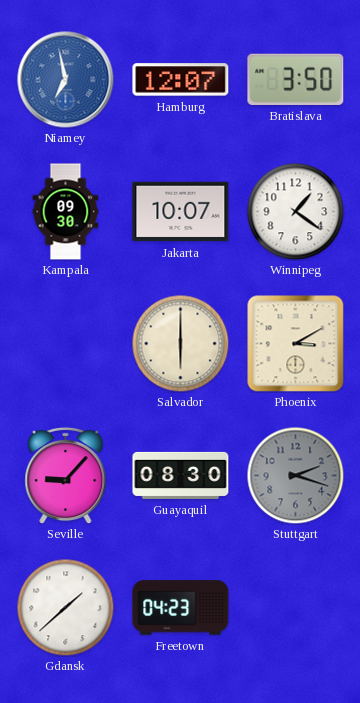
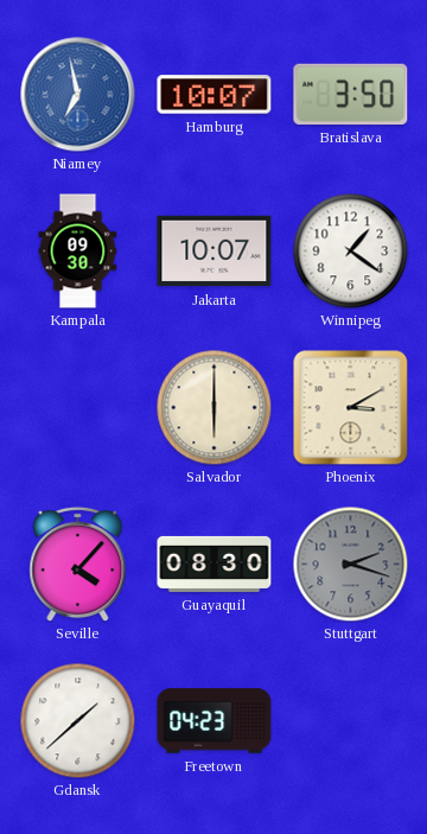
Hamburg: 12:07 -> 10:07 (215, 95)
Seville: 9:07 -> 4:07 (78, 564)
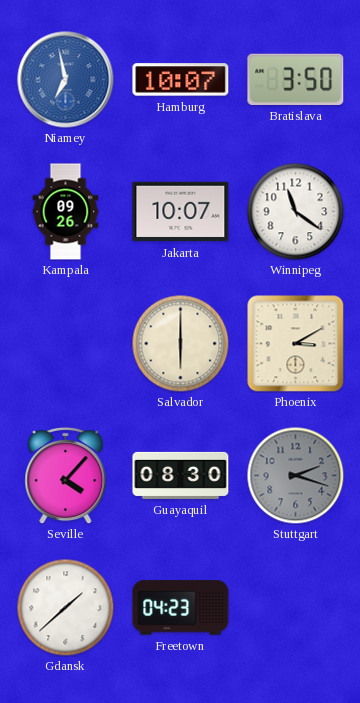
Kampala: 09:30 -> 09:26 (66, 212)
Winnipeg: 1:21 -> 11:21 (295, 211)
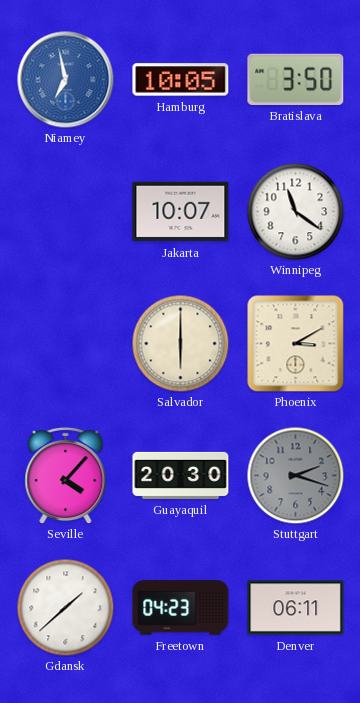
Hamburg: 10:07 -> 10:05 (181, 80)
Kampala: 09:26 -> none (66, 212)
Guayaquil: 08:30 -> 20:30 (181, 475)
Denver: none -> 06:11 (296, 608)
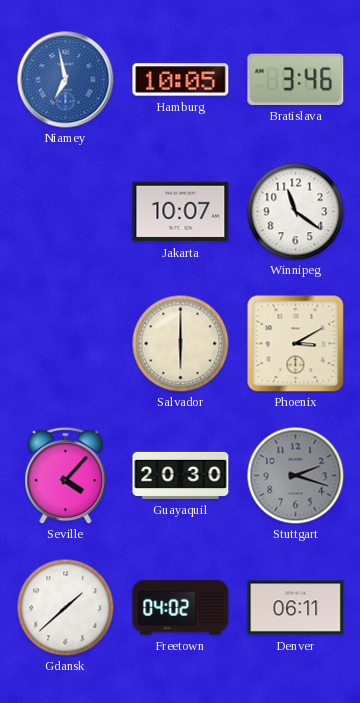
Bratislava: 3:50 -> 3:46 (296, 79)
Freetown: 04:23 -> 04:02 (181, 608)
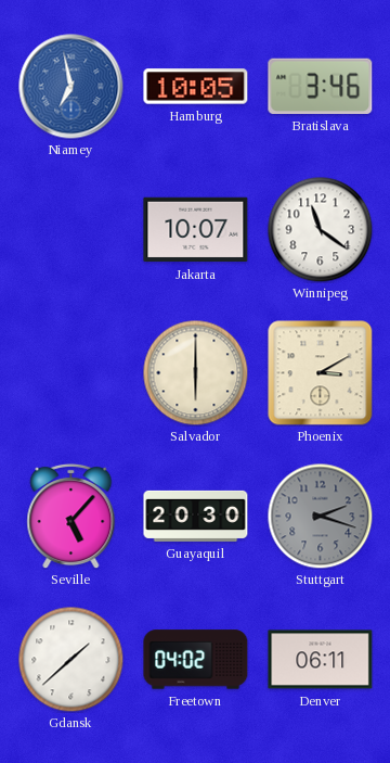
Seville: 4:07 -> 5:07 (71, 516)
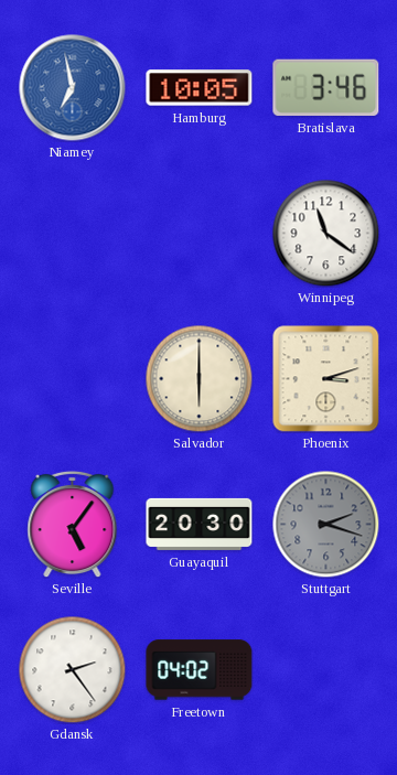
Jakarta: 10:07 -> none (196, 230)
Phoenix: 3:10 -> 3:12 (326, 379)
Seville: 5:07 -> 5:06 (73, 524)
Gdansk: 1:38 -> 2:24 (72, 669)
Denver: 06:11 -> none (321, 660)
